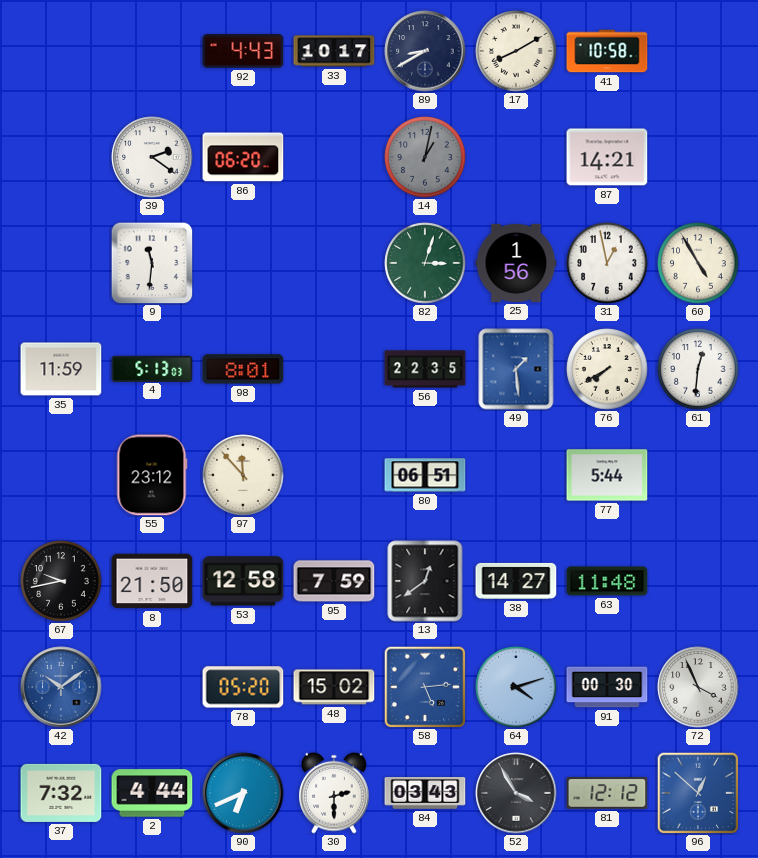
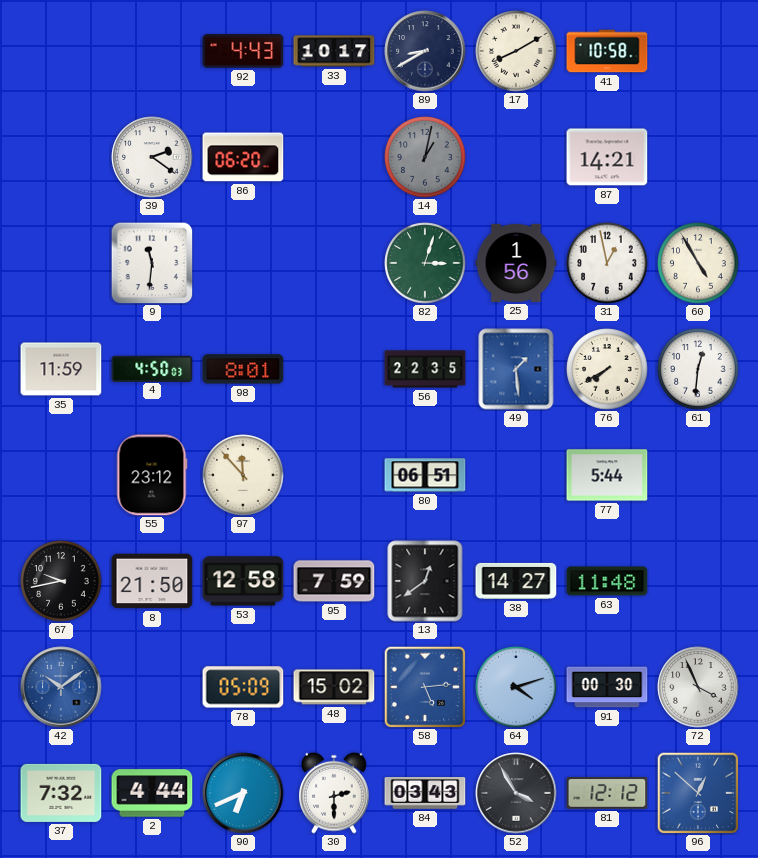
4: 5:13 -> 4:50 (152, 368)
78: 05:20 -> 05:09 (243, 687)
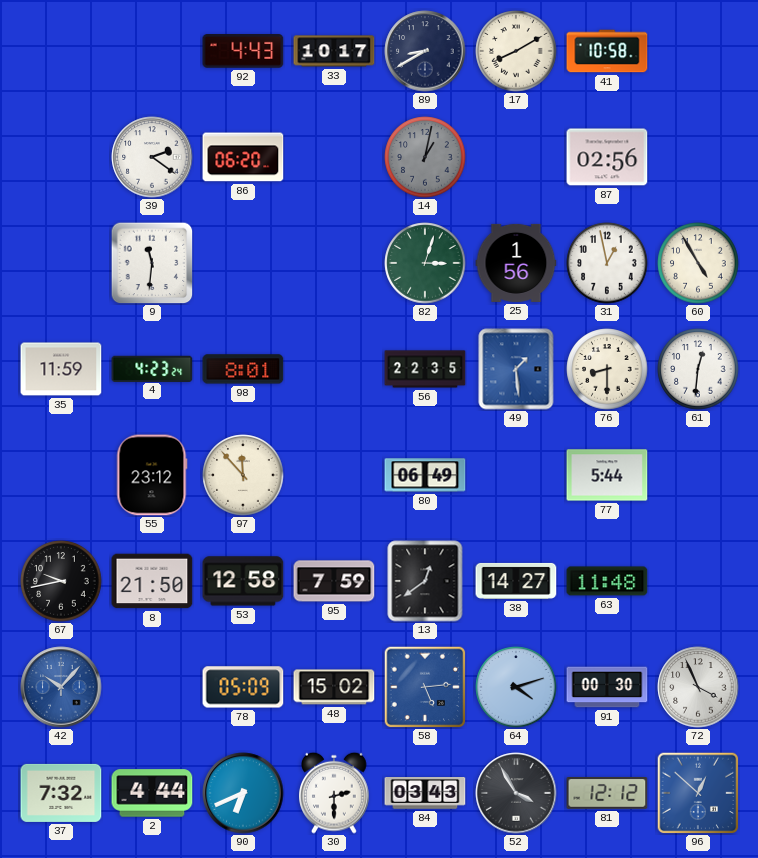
87: 14:21 -> 02:56 (607, 157)
4: 4:50 -> 4:23 (152, 368)
76: 7:40 -> 8:30 (607, 369)
80: 06:51 -> 06:49 (425, 475)
42: 10:09 -> 10:07 (61, 687)
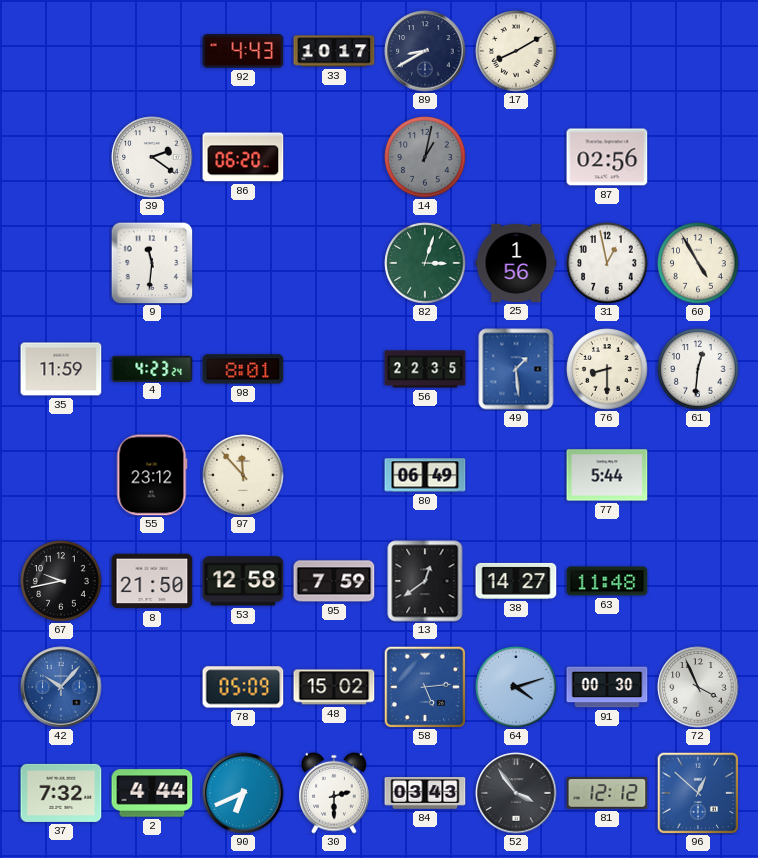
41: 10:58 -> none (607, 51)
52: 3:55 -> 3:54 (516, 793)
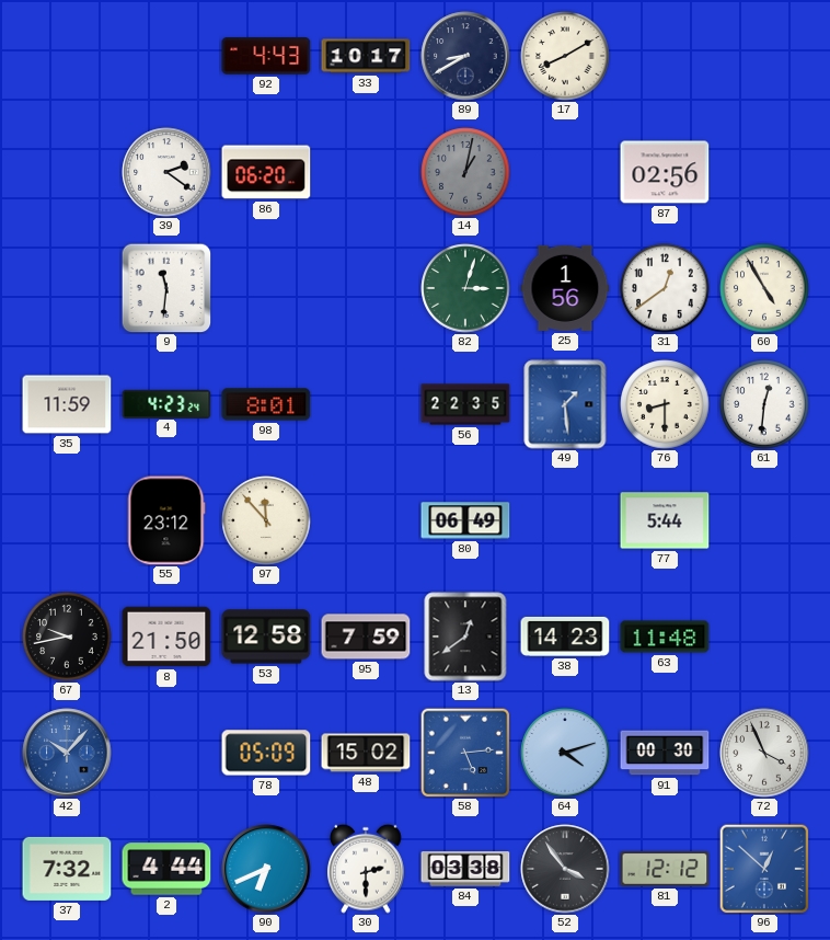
31: 12:58 -> 12:39 (665, 288)
38: 14:27 -> 14:23 (565, 637)
84: 03:43 -> 03:38 (465, 870)
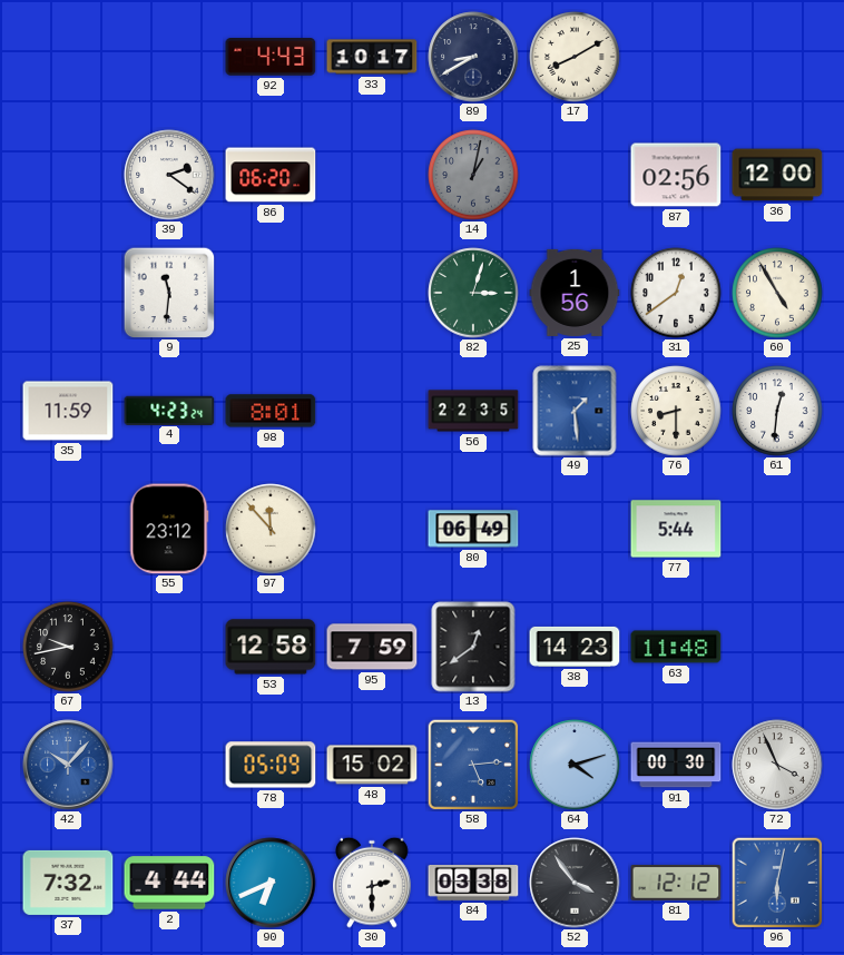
36: none -> 12:00 (777, 175)
8: 21:50 -> none (166, 637)
96: 12:52 -> 6:02 (777, 883)
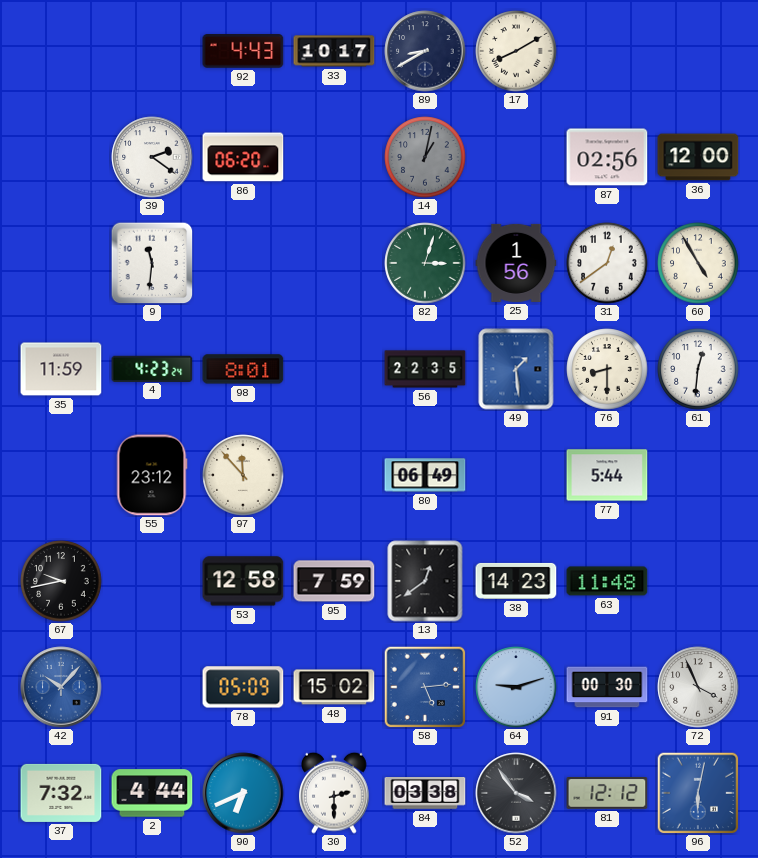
64: 4:12 -> 9:12 (516, 687)
